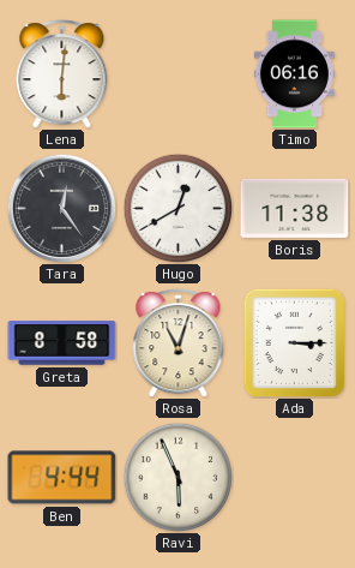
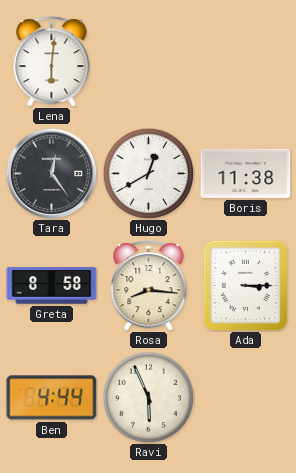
Timo: 06:16 -> none (294, 74)
Rosa: 11:03 -> 8:16 (149, 286)
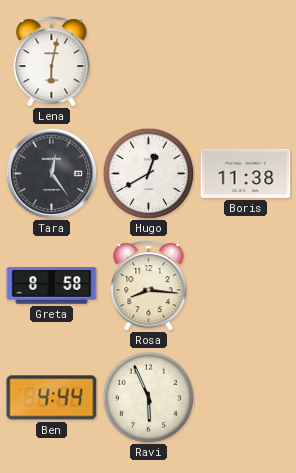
Lena: 6:01 -> 6:02 (52, 62)
Ada: 3:15 -> none (246, 285)
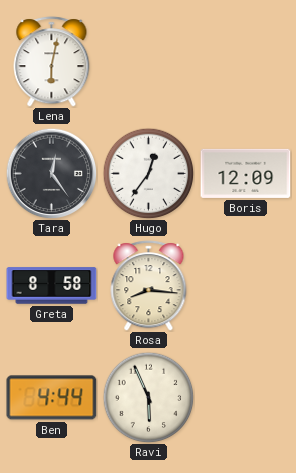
Hugo: 12:40 -> 12:36 (148, 173)
Boris: 11:38 -> 12:09 (246, 173)
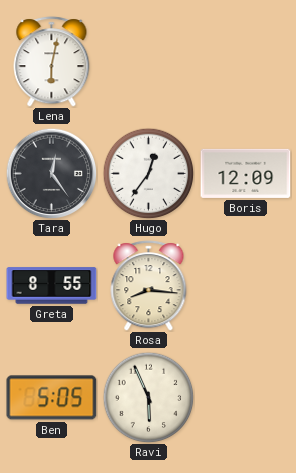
Greta: 8:58 -> 8:55 (52, 286)
Ben: 4:44 -> 5:05 (52, 398)
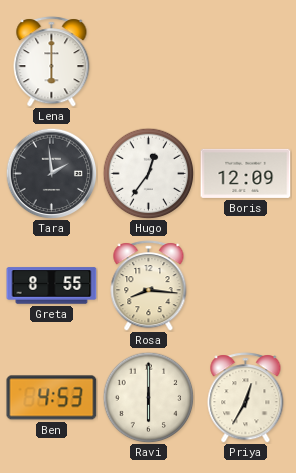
Lena: 6:02 -> 6:00 (52, 62)
Tara: 12:24 -> 1:59 (51, 173)
Ben: 5:05 -> 4:53 (52, 398)
Ravi: 5:56 -> 6:00 (148, 397)
Priya: none -> 12:35 (246, 398)
